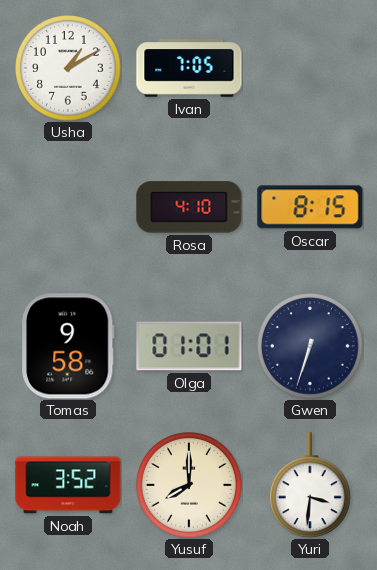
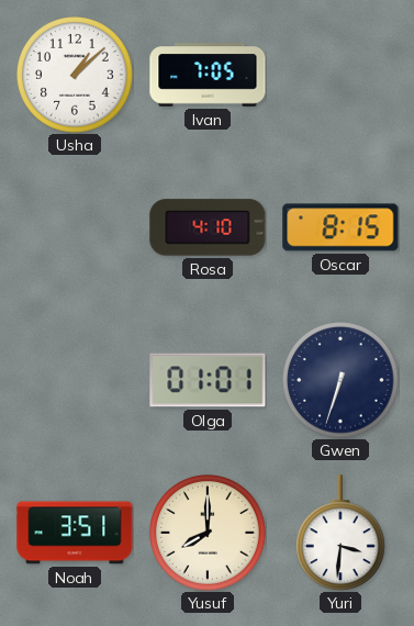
Usha: 1:10 -> 1:08 (75, 76)
Tomas: 9:58 -> none (69, 346)
Noah: 3:52 -> 3:51 (75, 533)
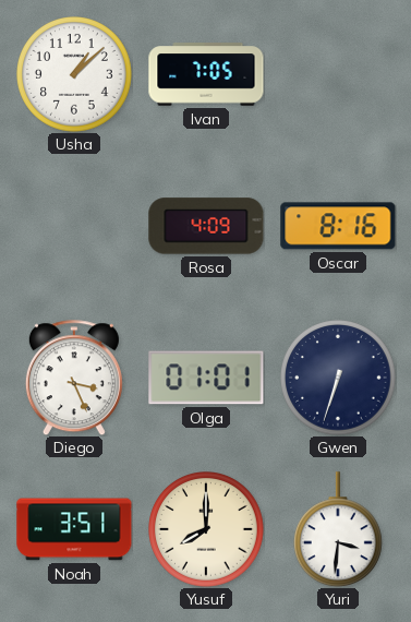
Rosa: 4:10 -> 4:09 (206, 226)
Oscar: 8:15 -> 8:16 (338, 226)
Diego: none -> 3:26 (74, 378)
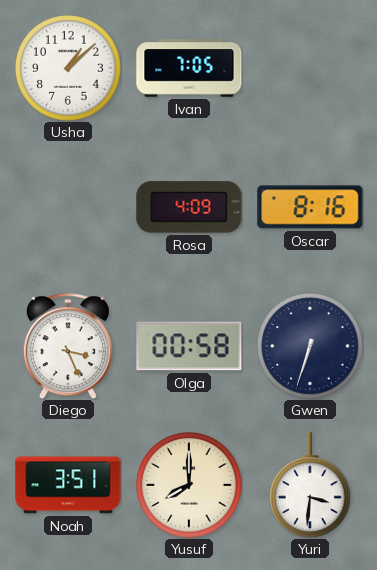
Olga: 01:01 -> 00:58 (189, 346)
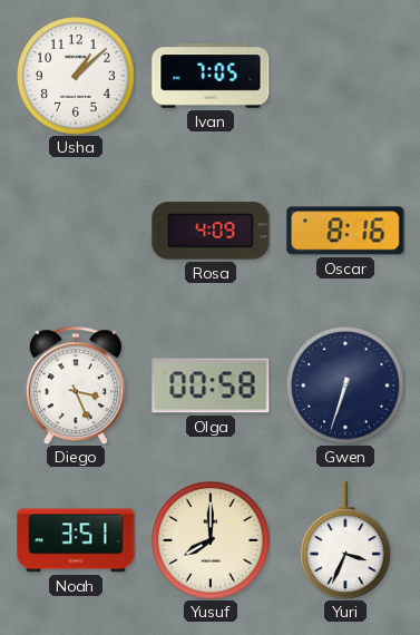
Yuri: 3:31 -> 3:34 (346, 540)
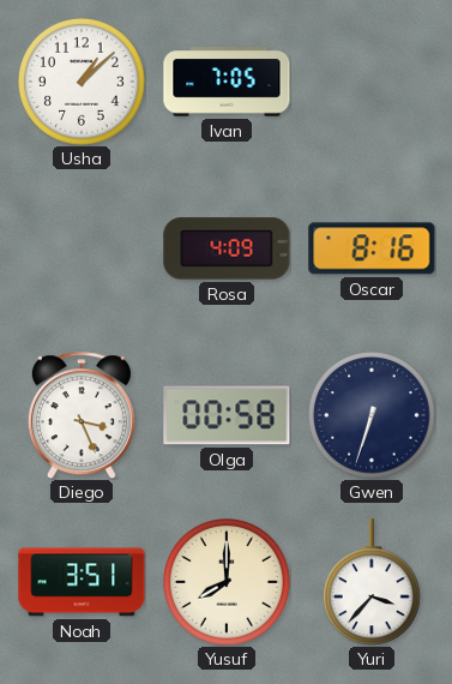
Yuri: 3:34 -> 3:37 (373, 582)
